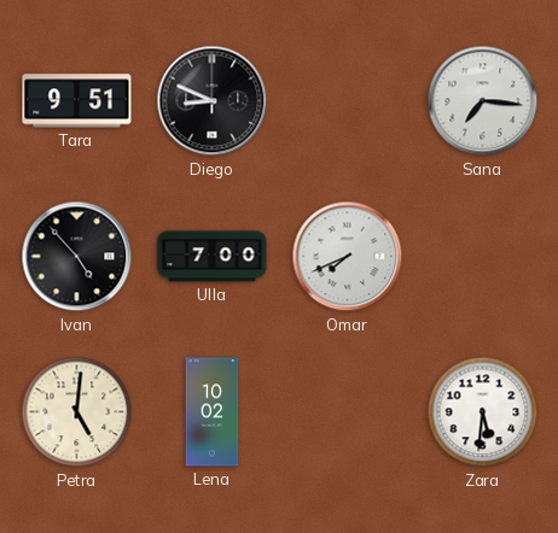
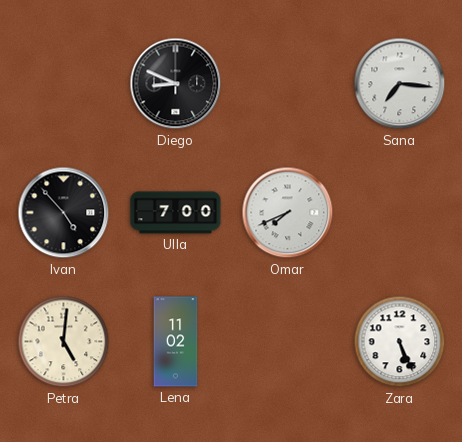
Tara: 9:51 -> none (77, 101)
Lena: 10:02 -> 11:02 (176, 342)
Zara: 5:31 -> 5:26 (400, 342)
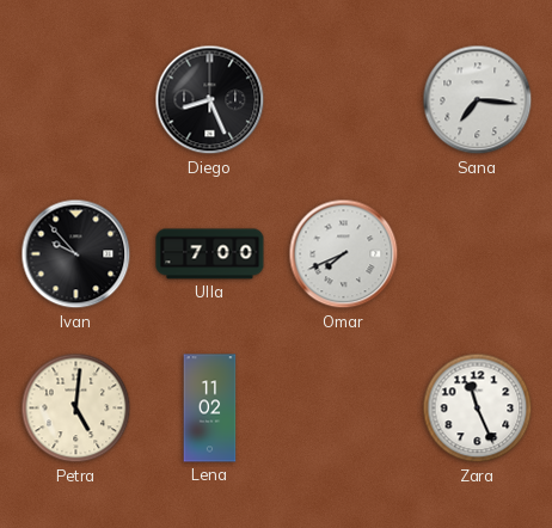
Diego: 8:49 -> 8:26 (210, 100)
Ivan: 4:53 -> 9:53 (76, 254)
Zara: 5:26 -> 11:26 (478, 409)
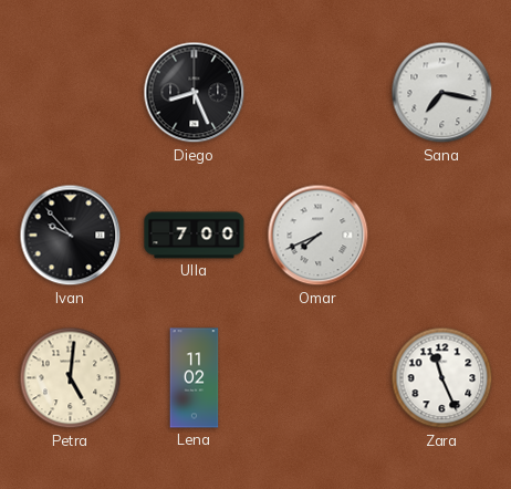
Sana: 7:16 -> 7:17 (442, 93)
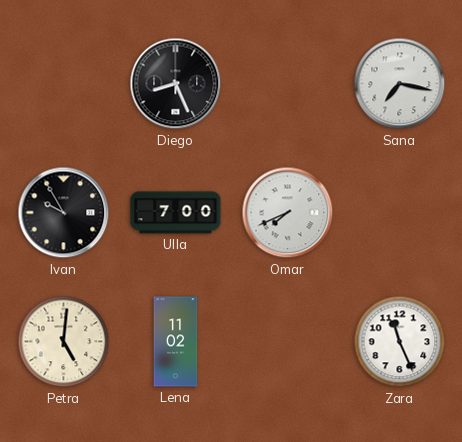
Ivan: 9:53 -> 9:55 (64, 213)
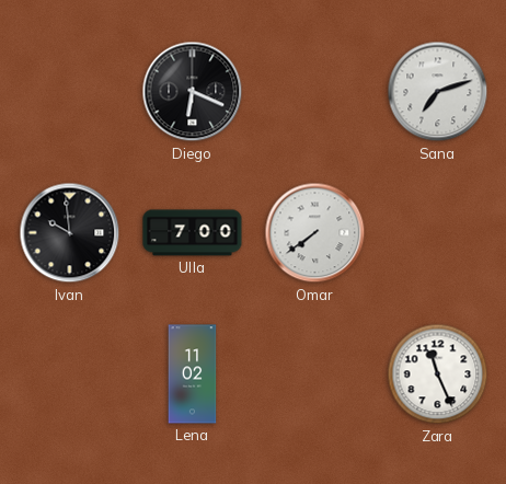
Diego: 8:26 -> 6:19 (193, 92)
Sana: 7:17 -> 7:12 (438, 92)
Ivan: 9:55 -> 9:59 (70, 233)
Omar: 7:41 -> 7:39 (315, 233)
Petra: 5:01 -> none (64, 342)
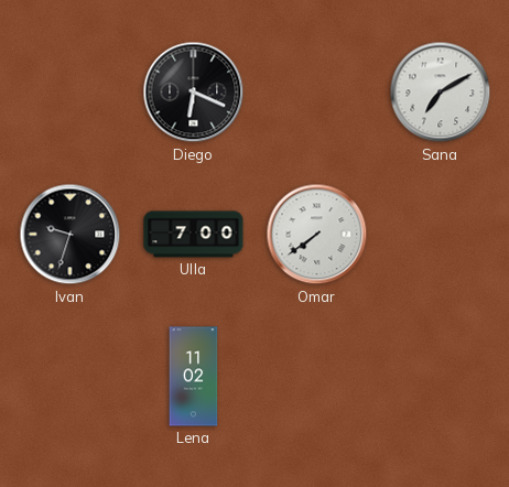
Sana: 7:12 -> 7:10 (441, 93)
Ivan: 9:59 -> 9:33 (71, 235)
Zara: 11:26 -> none (438, 374)
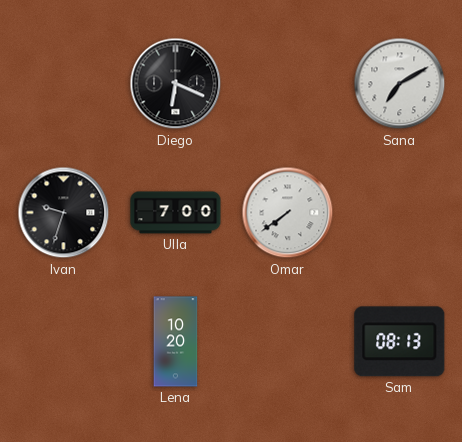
Lena: 11:02 -> 10:20 (176, 342)
Sam: none -> 08:13 (400, 342)
